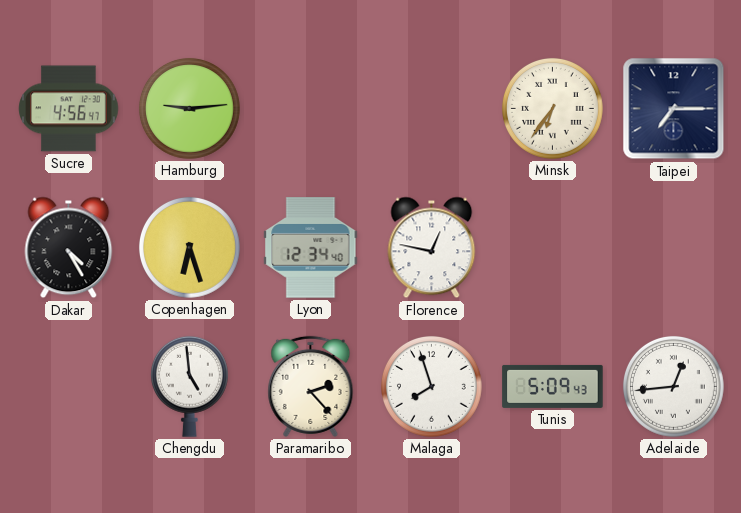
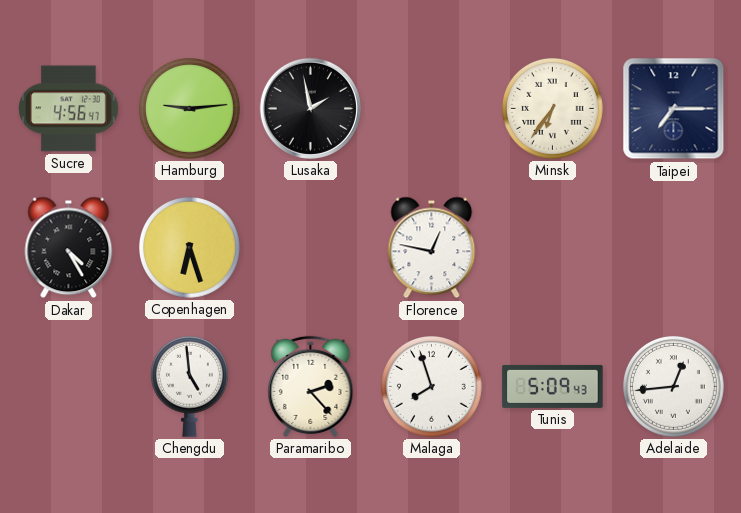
Lusaka: none -> 1:58 (310, 108)
Lyon: 12:34 -> none (311, 248)
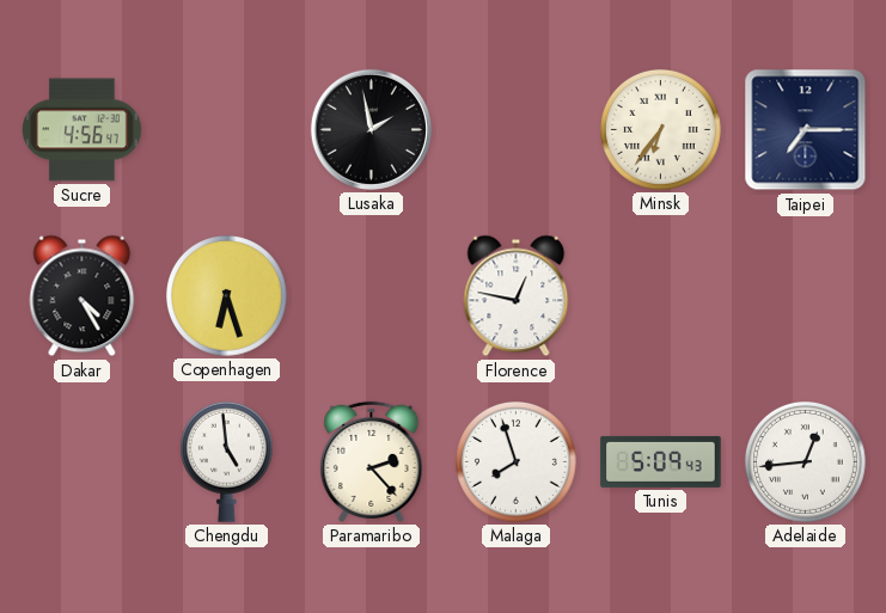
Hamburg: 9:14 -> none (189, 108)
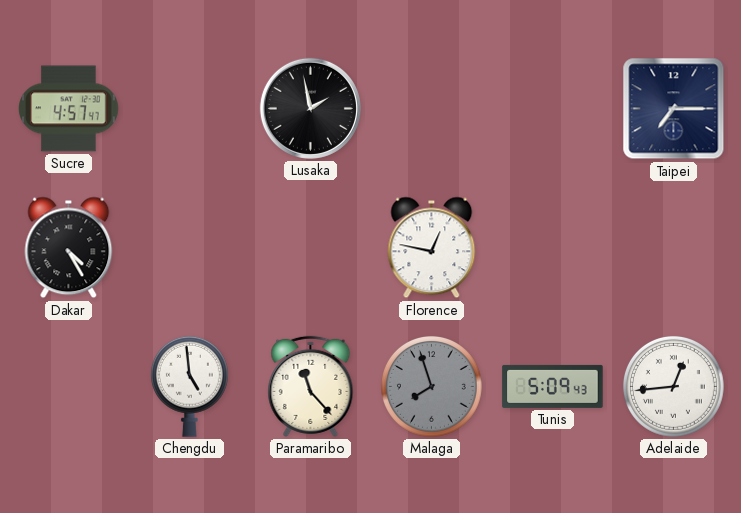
Sucre: 4:56 -> 4:57 (69, 109)
Minsk: 6:36 -> none (660, 129)
Copenhagen: 6:27 -> none (226, 295)
Paramaribo: 2:23 -> 11:23 (311, 386)
Malaga dial: white -> grey (431, 386)
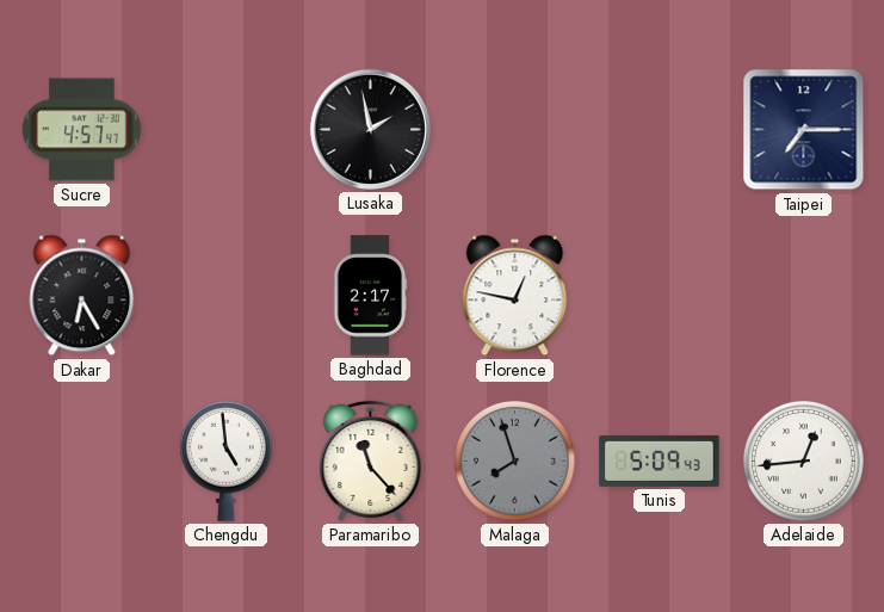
Dakar: 4:25 -> 6:25 (82, 296)
Baghdad: none -> 2:17 (370, 296)
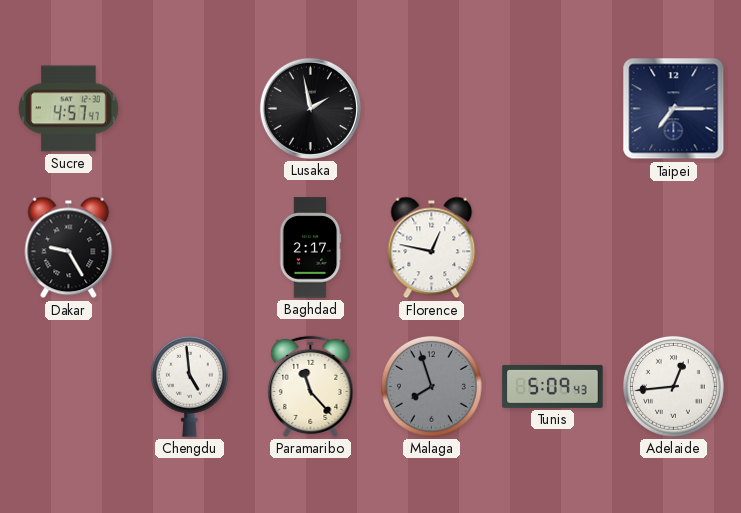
Dakar: 6:25 -> 9:25 (69, 248)
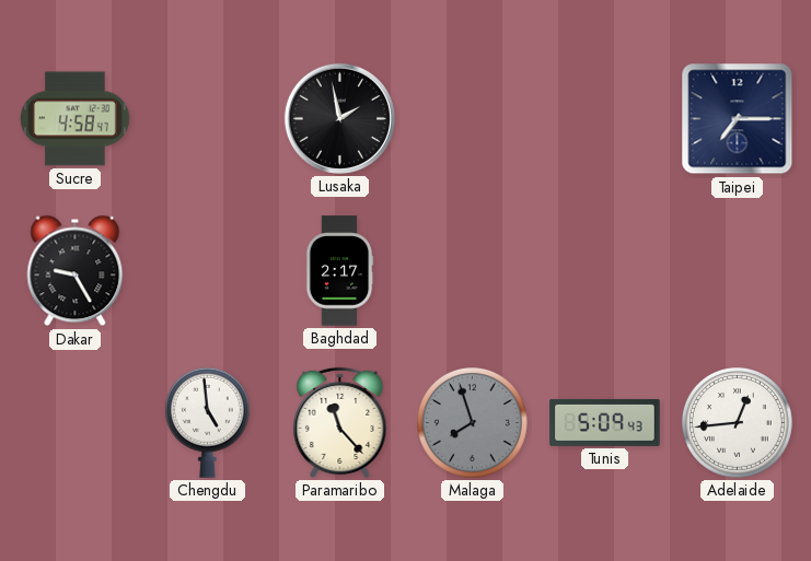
Sucre: 4:57 -> 4:58 (76, 119)
Florence: 12:47 -> none (432, 248)
